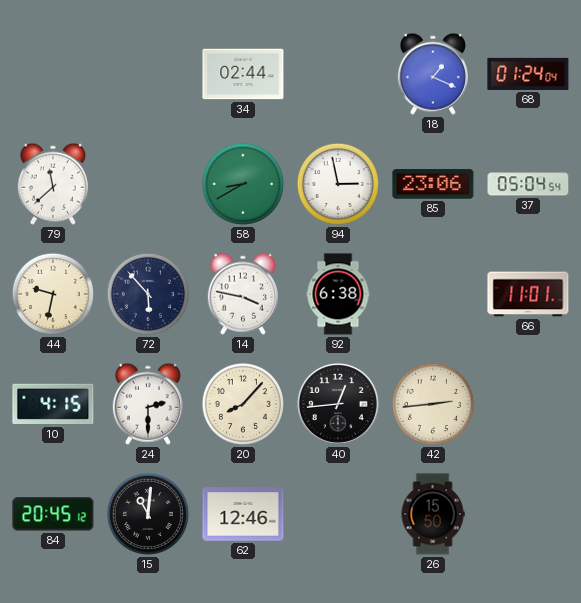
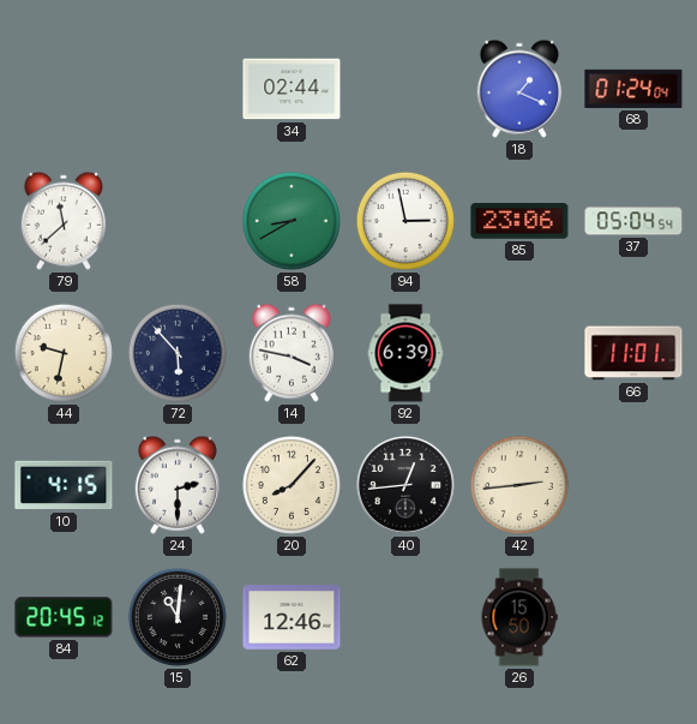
92: 6:38 -> 6:39 (405, 353)
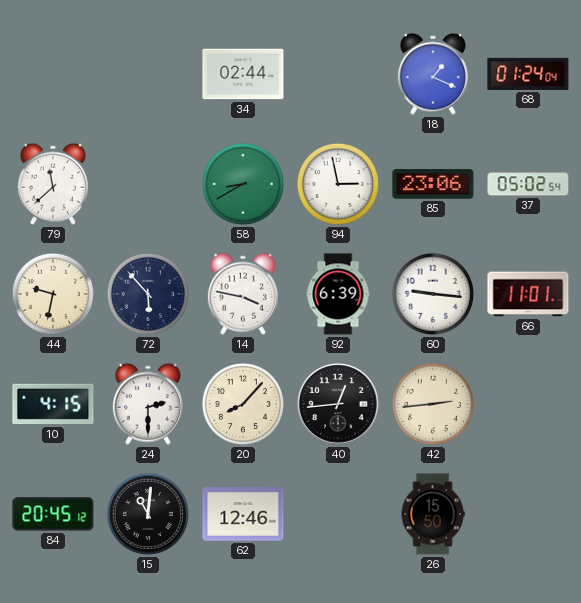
37: 05:04 -> 05:02 (528, 184)
60: none -> 9:16 (433, 294)
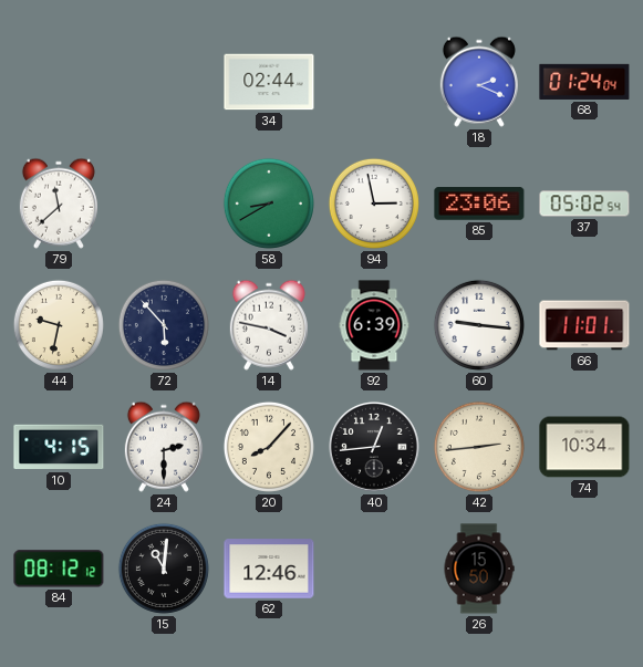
18: 1:19 -> 2:19 (479, 82)
74: none -> 10:34 (584, 447)
84: 20:45 -> 08:12 (59, 569)
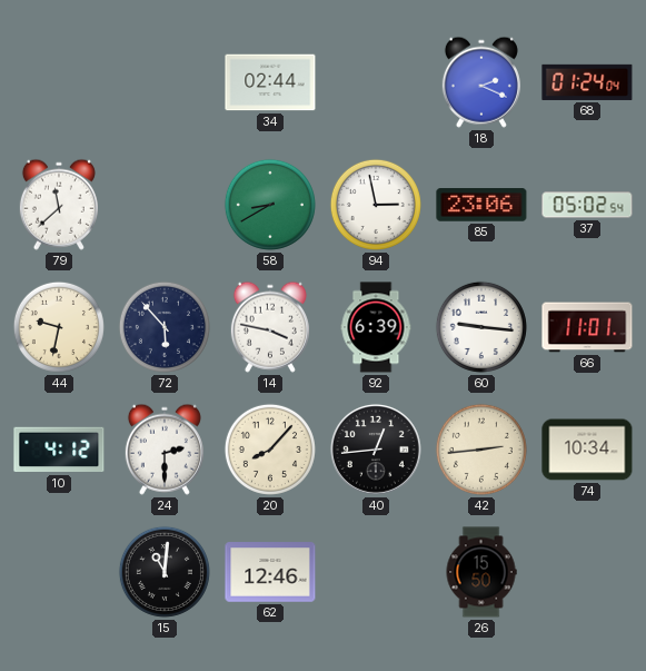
10: 4:15 -> 4:12 (59, 450)
84: 08:12 -> none (59, 569)
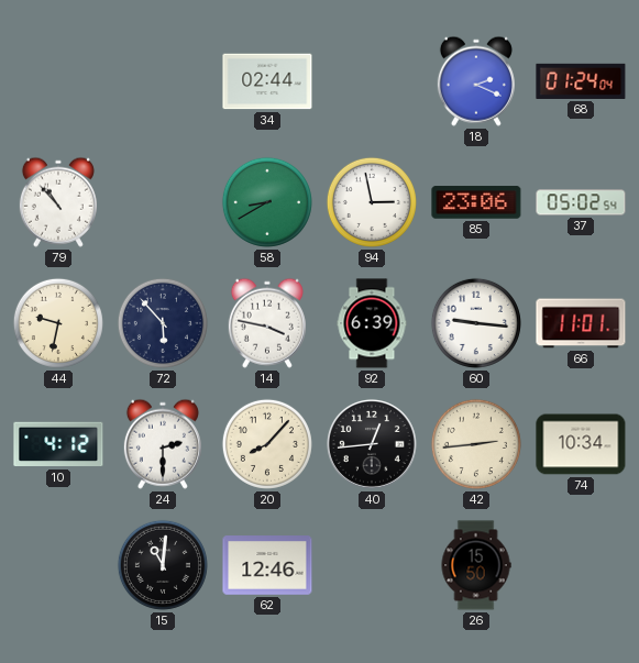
79: 11:38 -> 10:53 (58, 202)
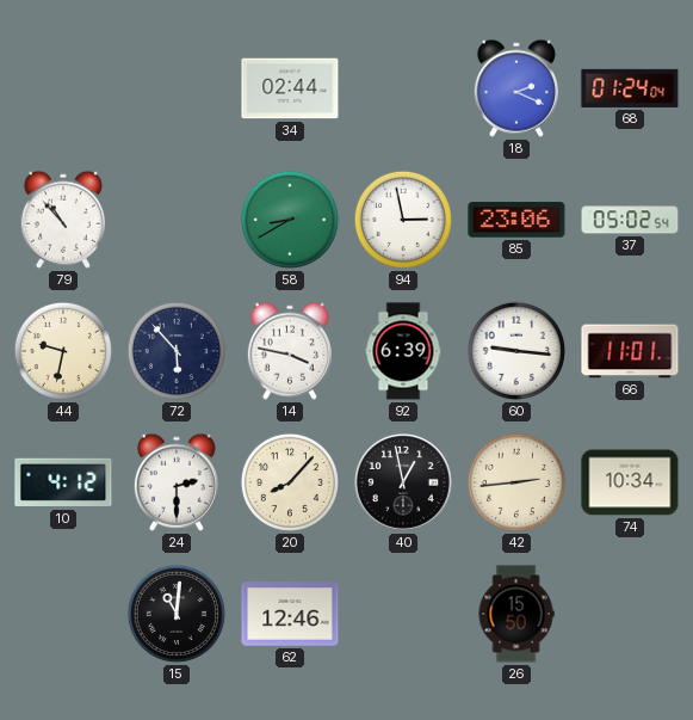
40: 12:44 -> 12:58 (403, 482)
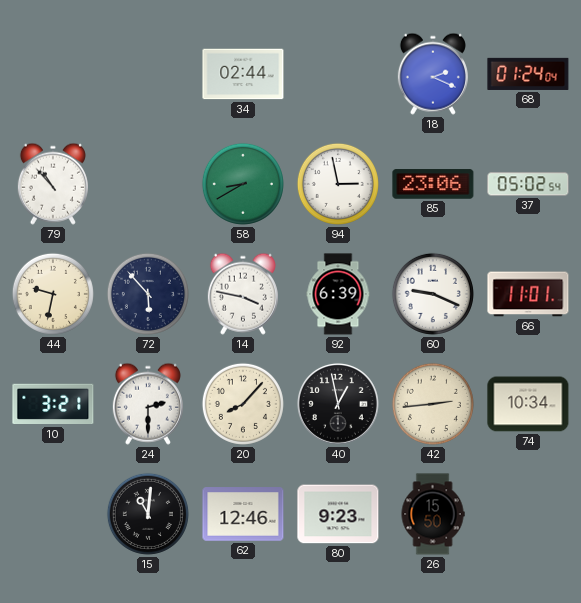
60: 9:16 -> 9:19 (433, 294)
10: 4:12 -> 3:21 (53, 404)
80: none -> 9:23 (338, 514)
